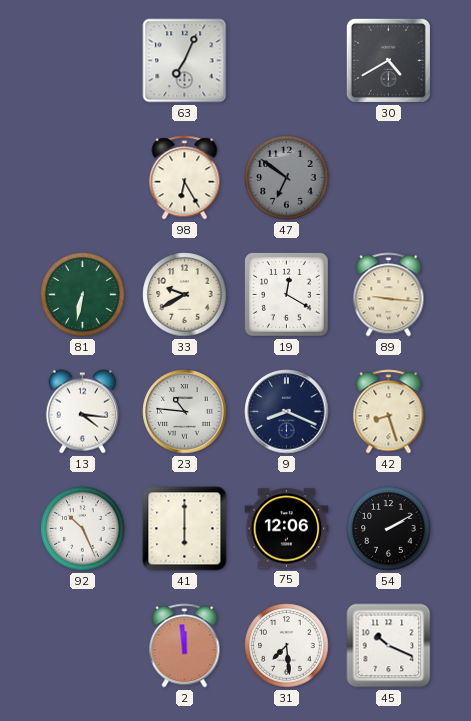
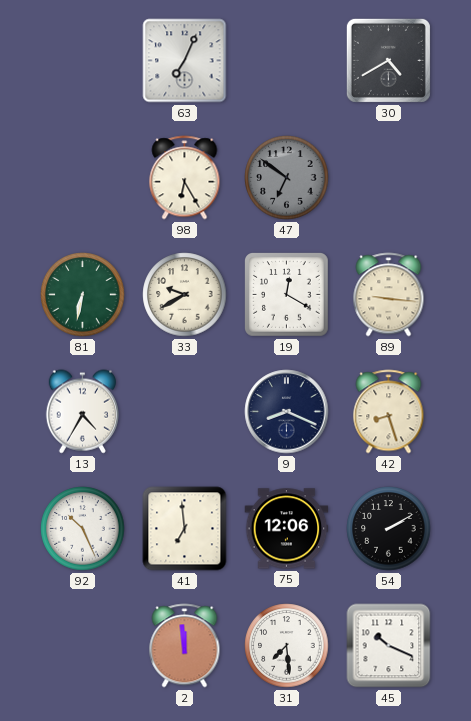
13: 4:16 -> 4:35 (82, 412)
23: 10:46 -> none (185, 412)
41: 6:00 -> 6:59 (185, 529)
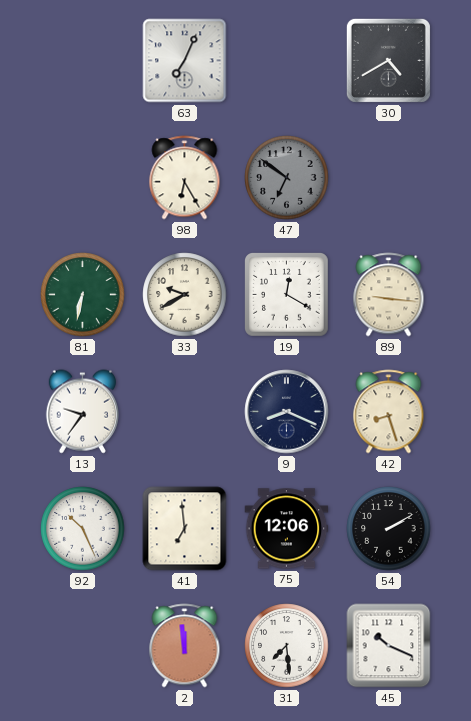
13: 4:35 -> 9:36 (82, 412)
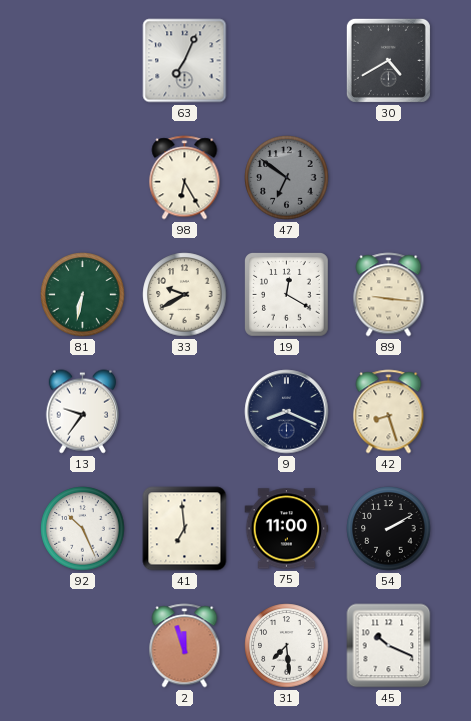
75: 12:06 -> 11:00 (287, 529)
2: 11:59 -> 11:57 (185, 646)
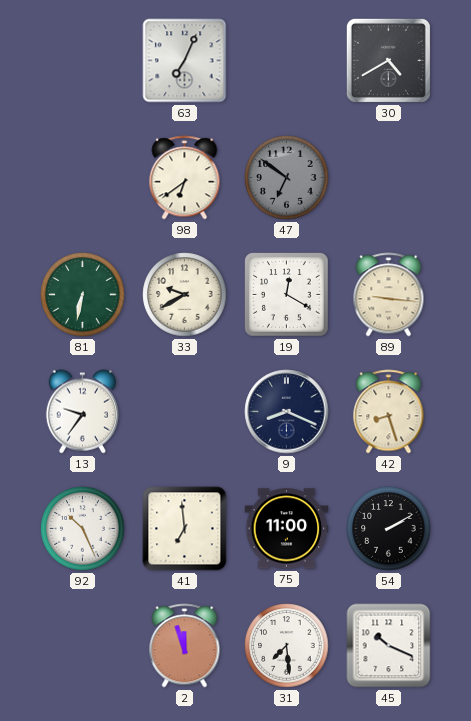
98: 6:25 -> 6:39 (185, 178)
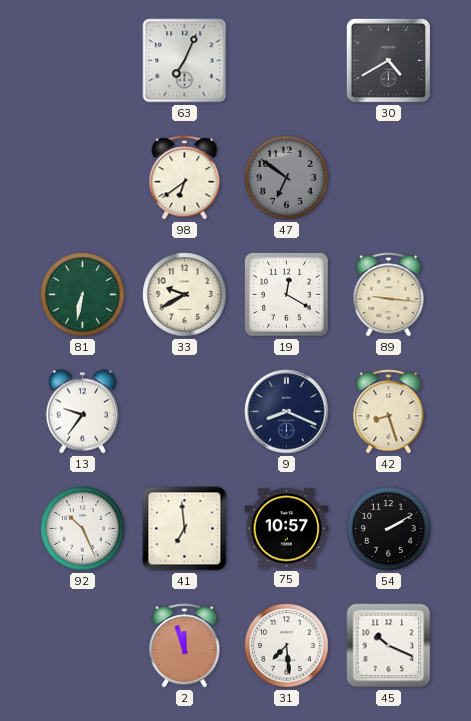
75: 11:00 -> 10:57 (287, 529)
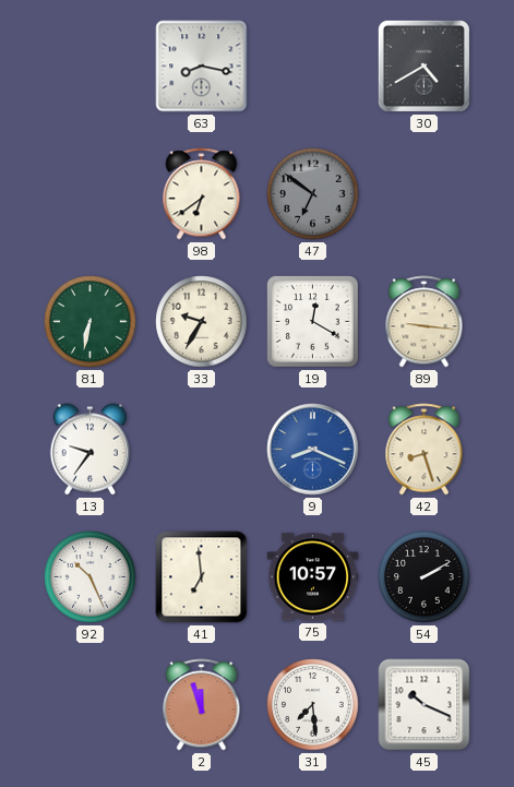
63: 7:04 -> 8:17 (202, 67)
33: 9:40 -> 9:35 (202, 322)
9 dial: navy -> blue (313, 450)
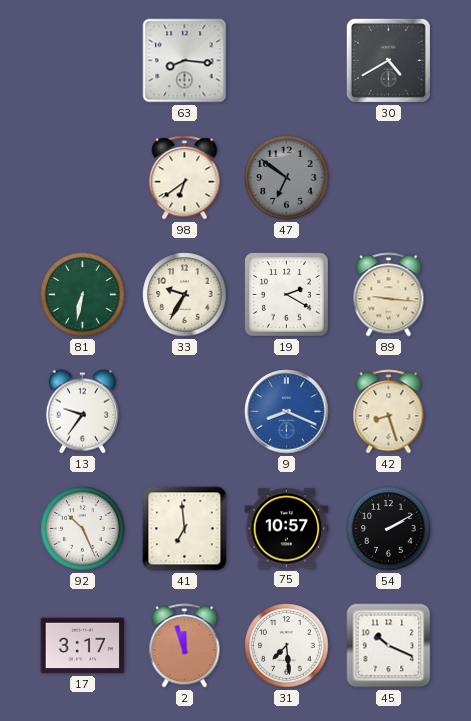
63: 8:17 -> 8:16 (185, 61)
19: 12:20 -> 2:20 (287, 295)
17: none -> 3:17 (83, 646)
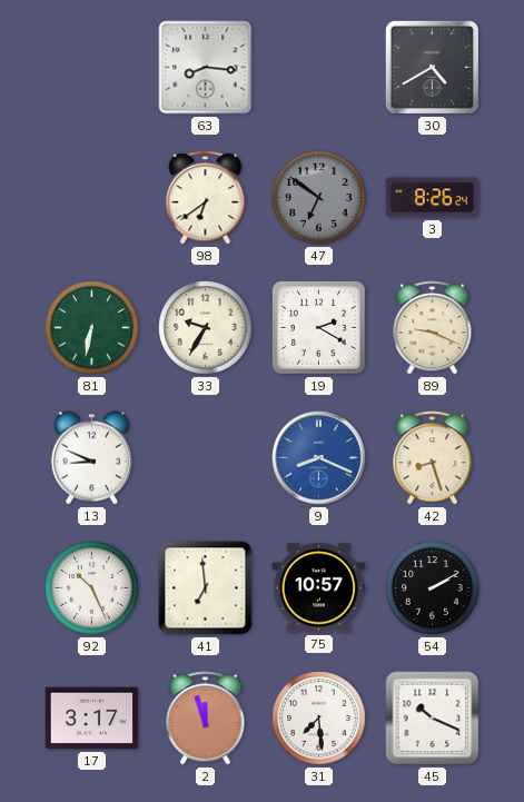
3: none -> 8:26 (433, 198)
89: 9:16 -> 9:19 (433, 328)
13: 9:36 -> 8:49 (91, 458)
